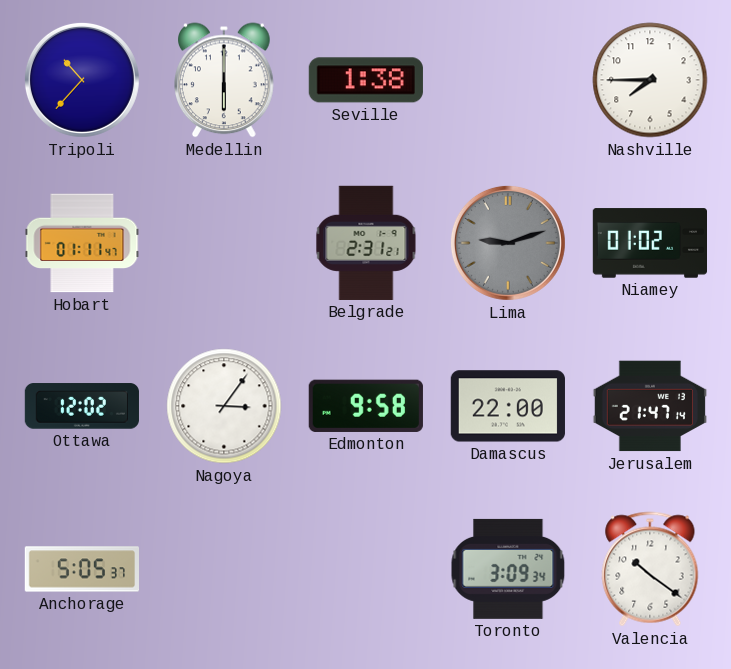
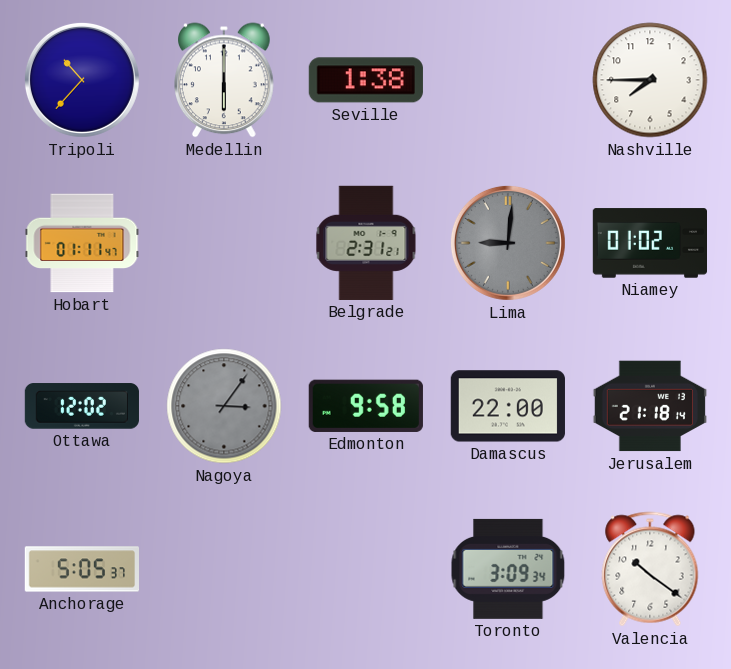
Lima: 9:12 -> 9:01 (508, 243)
Nagoya dial: white -> grey (224, 406)
Jerusalem: 21:47 -> 21:18 (650, 406)
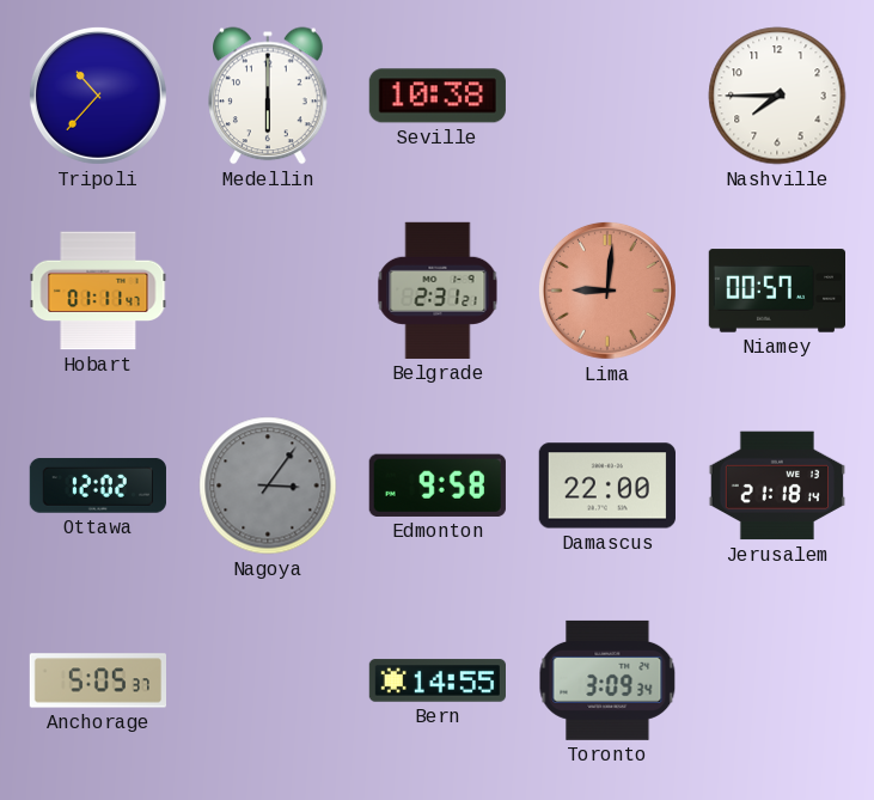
Seville: 1:38 -> 10:38 (438, 96)
Lima dial: grey -> salmon (607, 291)
Niamey: 01:02 -> 00:57 (776, 291)
Bern: none -> 14:55 (436, 680)
Valencia: 10:21 -> none (650, 569)
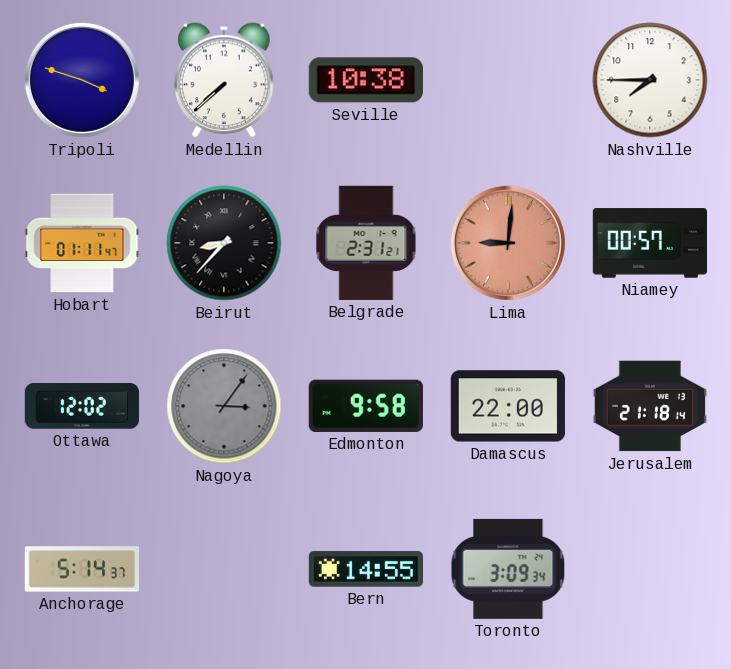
Tripoli: 10:37 -> 3:48 (82, 80)
Medellin: 6:00 -> 7:38 (225, 80)
Beirut: none -> 8:37 (224, 243)
Anchorage: 5:05 -> 5:14 (81, 569)
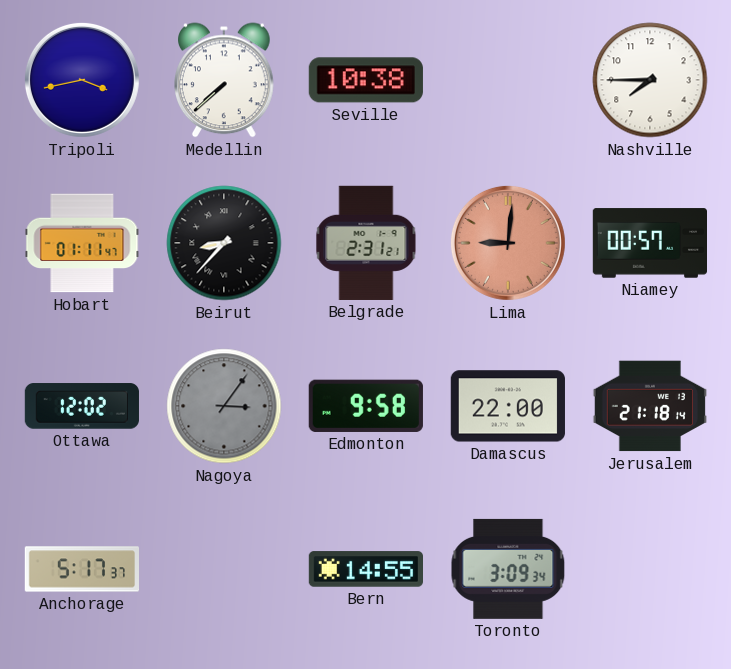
Tripoli: 3:48 -> 3:43 (82, 80)
Anchorage: 5:14 -> 5:17 (81, 569)
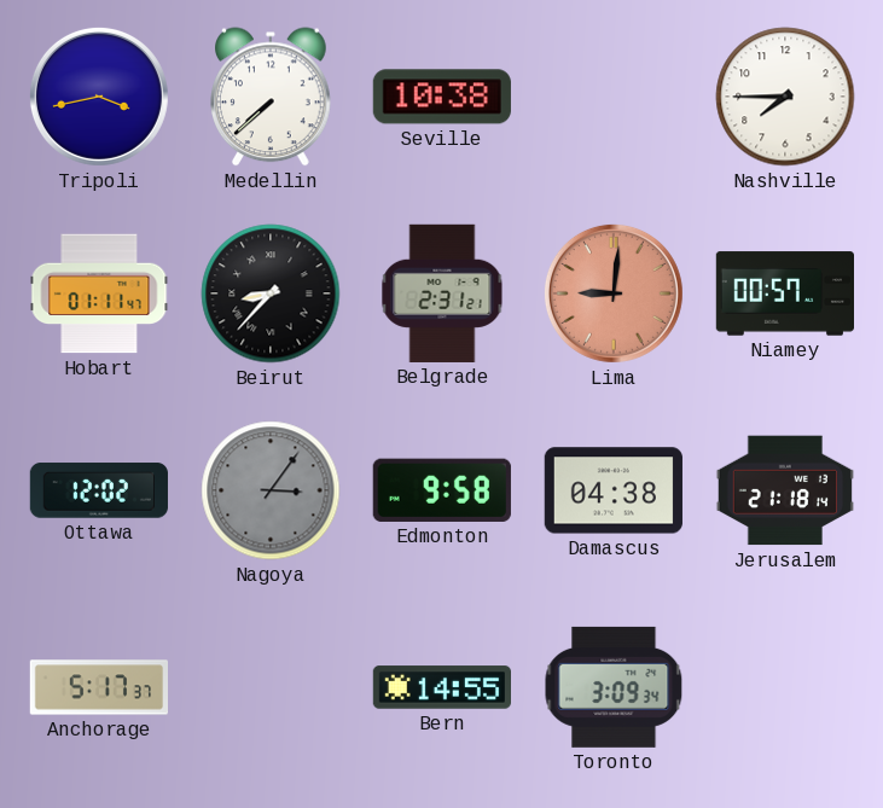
Damascus: 22:00 -> 04:38 (614, 490)
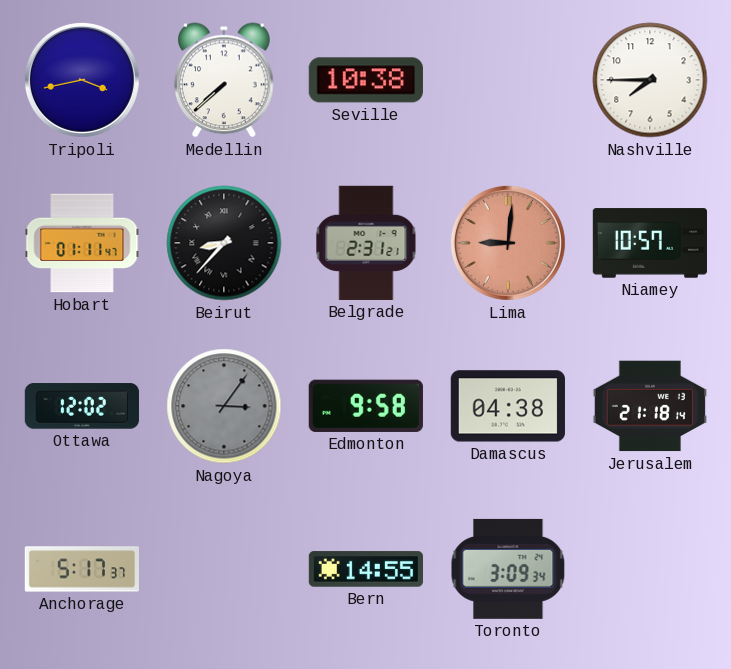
Niamey: 00:57 -> 10:57 (649, 243)
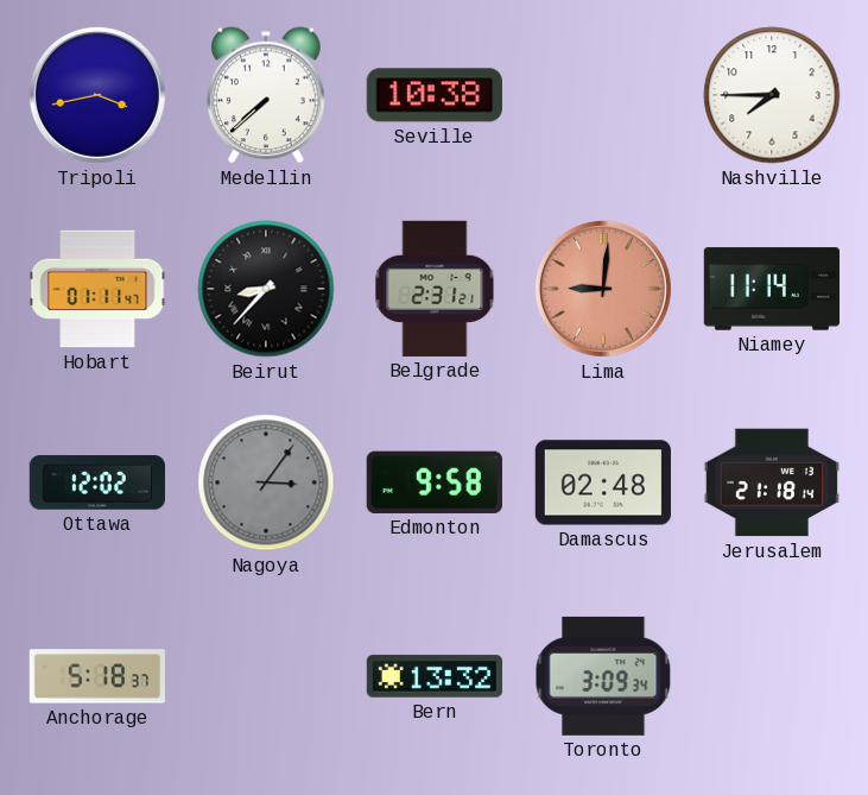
Niamey: 10:57 -> 11:14 (771, 289)
Damascus: 04:38 -> 02:48 (603, 482)
Anchorage: 5:17 -> 5:18 (96, 676)
Bern: 14:55 -> 13:32 (433, 676)
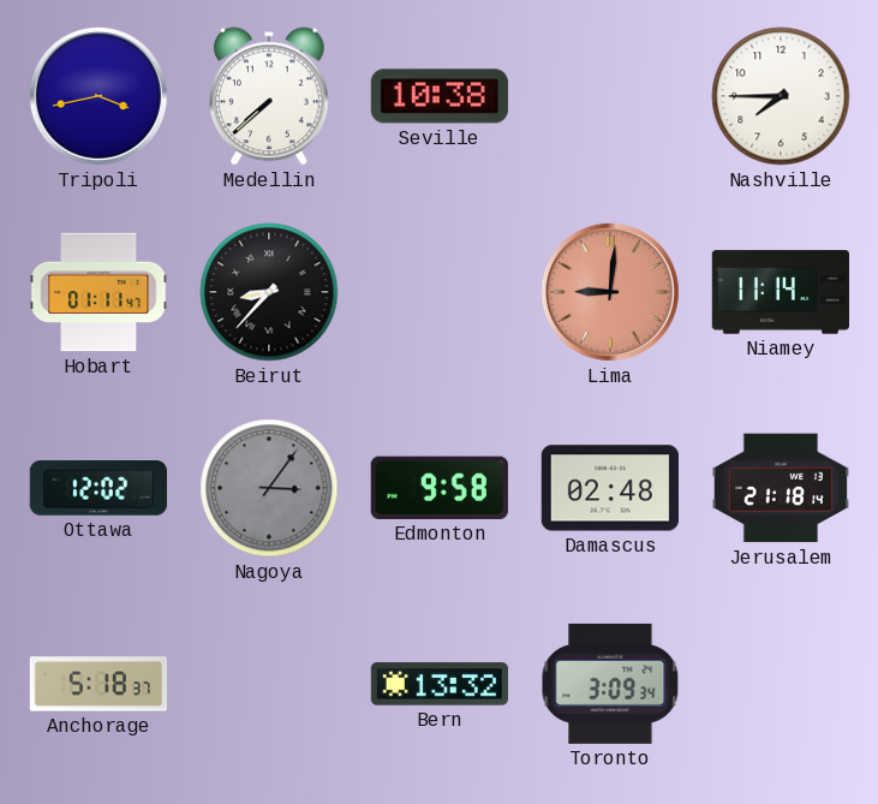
Belgrade: 2:31 -> none (435, 289)
